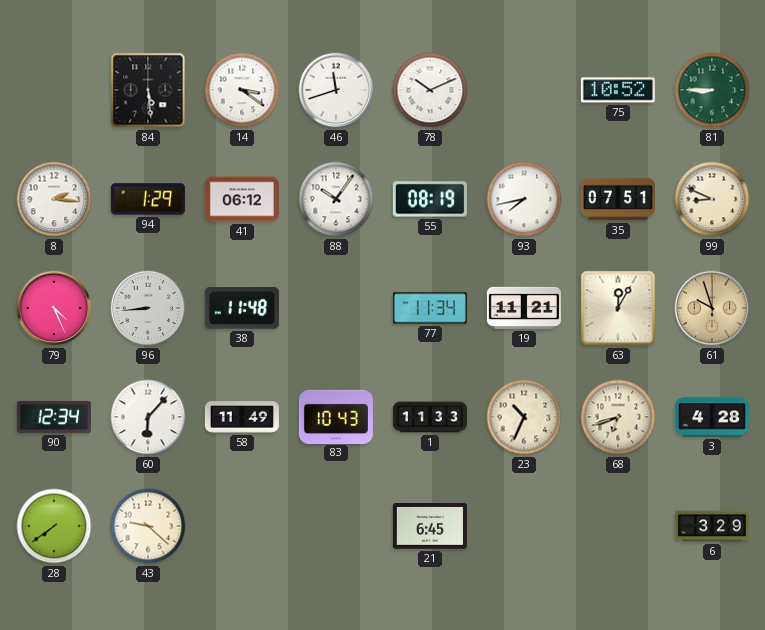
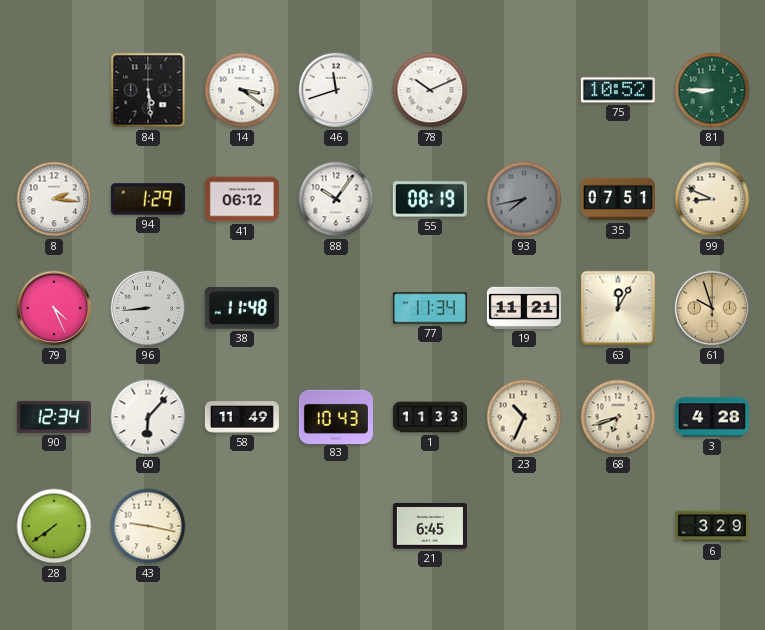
93 dial: white -> grey (524, 199)
43: 9:22 -> 9:17 (148, 526)
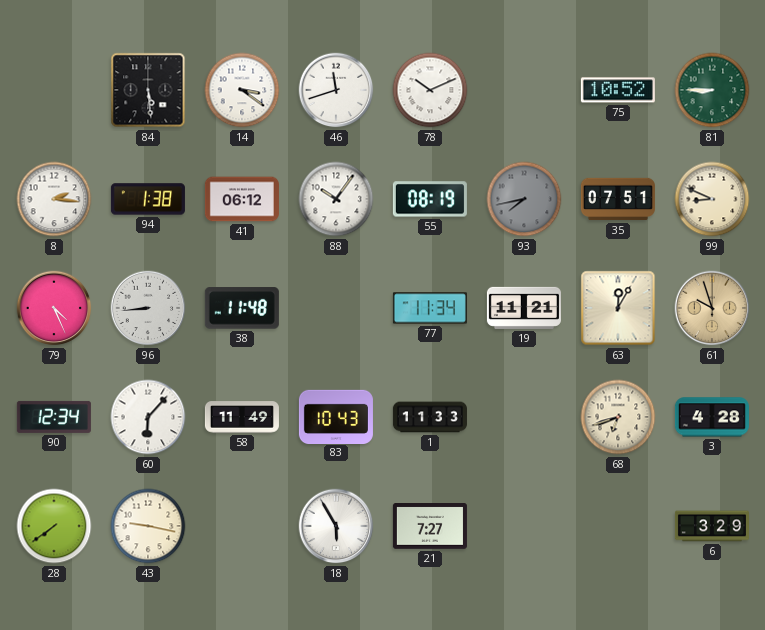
94: 1:29 -> 1:38 (148, 199)
23: 10:34 -> none (524, 417)
18: none -> 5:55 (336, 526)
21: 6:45 -> 7:27 (430, 526)
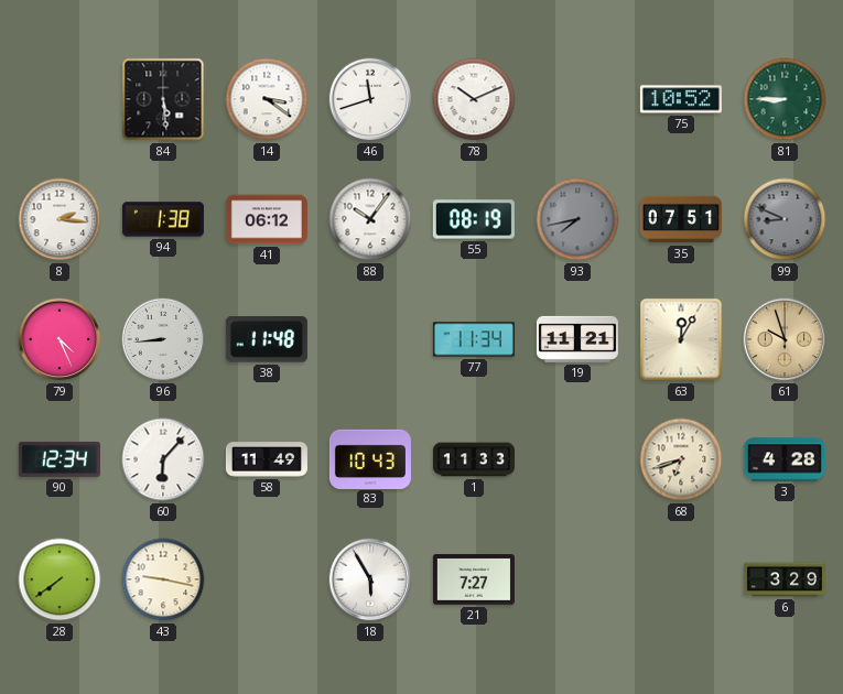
99 dial: cream -> grey (785, 219)
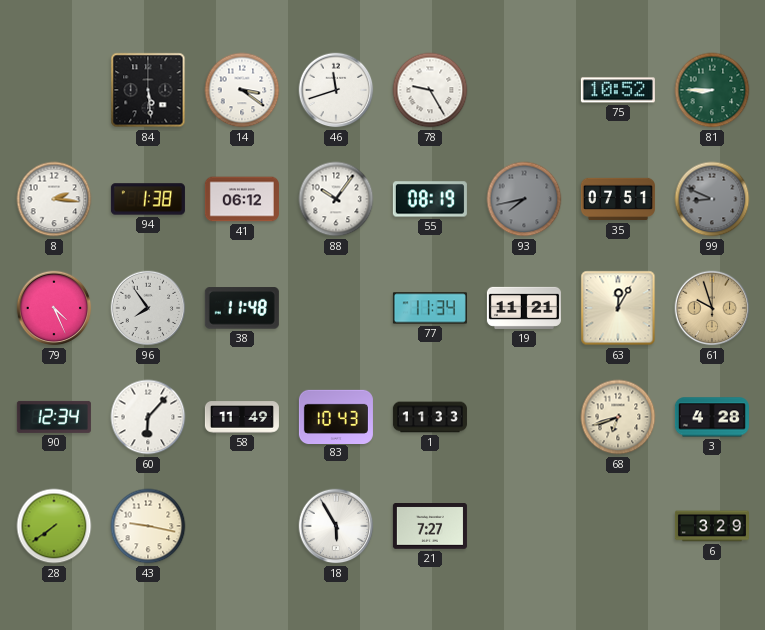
78: 10:11 -> 9:25 (430, 90)
96: 8:44 -> 7:54 (148, 308)
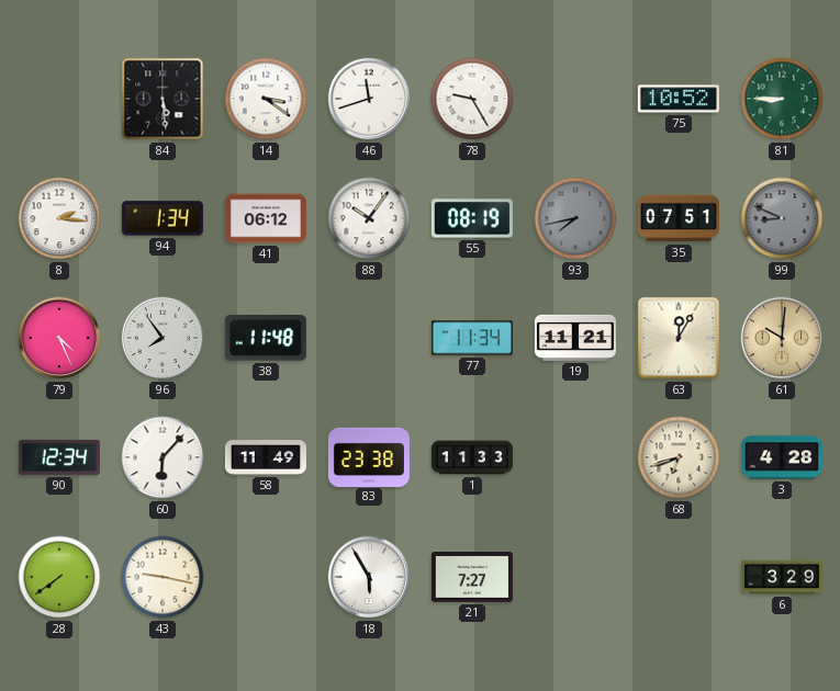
94: 1:38 -> 1:34 (163, 218)
61: 9:57 -> 10:01 (782, 338)
83: 10:43 -> 23:38 (369, 456)
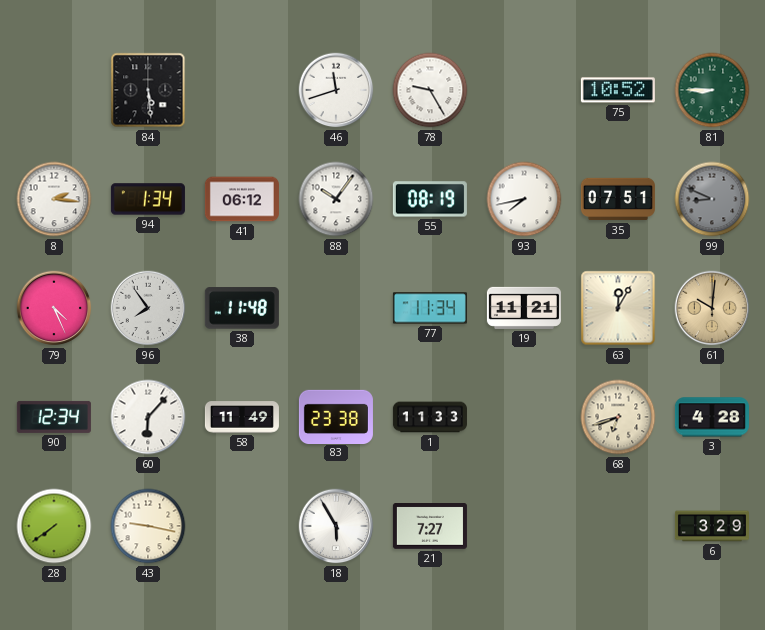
14: 3:21 -> none (266, 99)
93 dial: grey -> white (524, 199)
